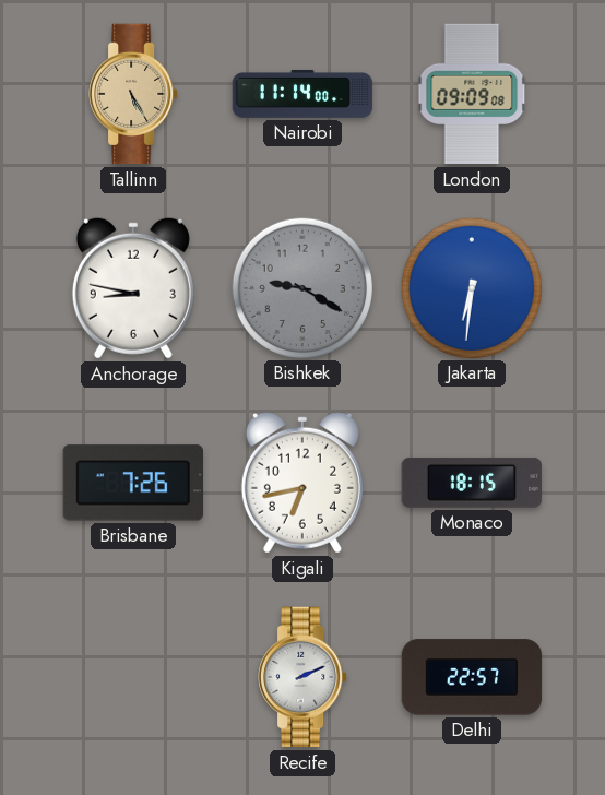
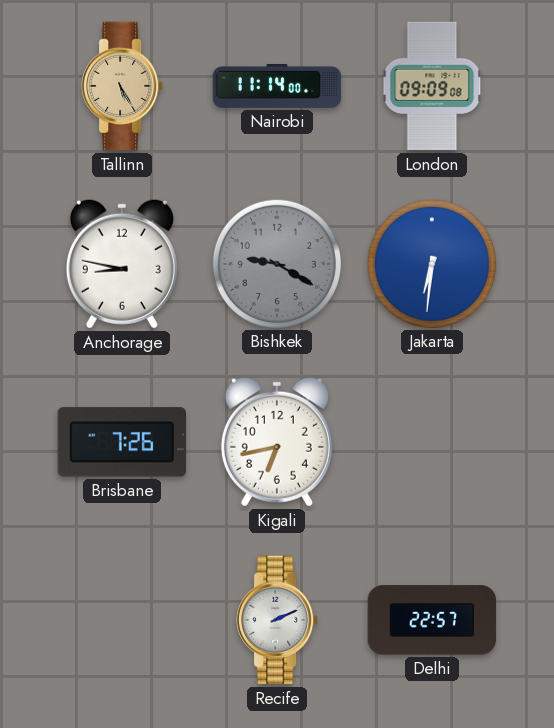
Monaco: 18:15 -> none (472, 483)
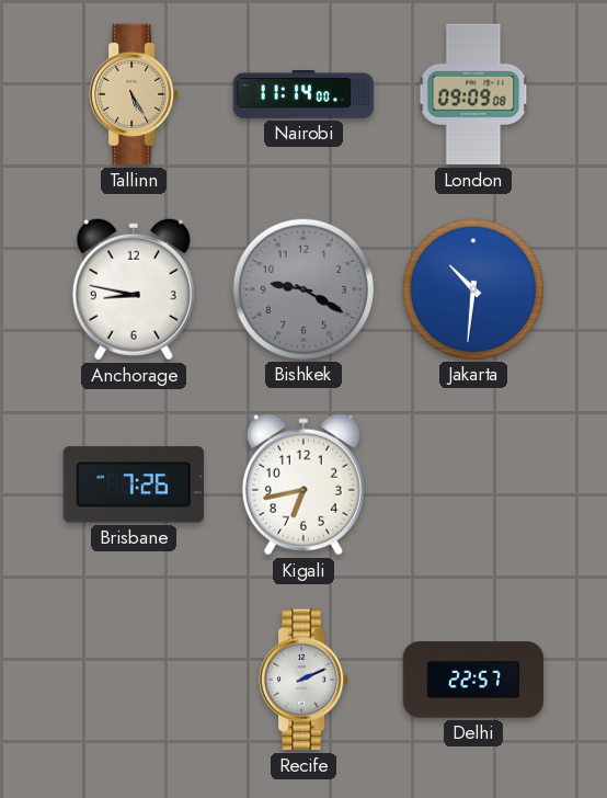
Jakarta: 6:31 -> 10:31 (472, 288)
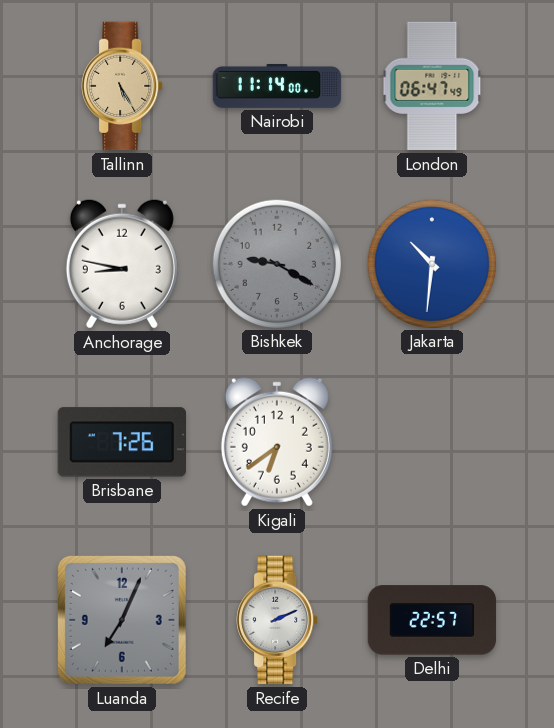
London: 09:09 -> 06:47 (432, 86)
Kigali: 6:43 -> 6:39 (277, 442)
Luanda: none -> 7:04 (122, 620)
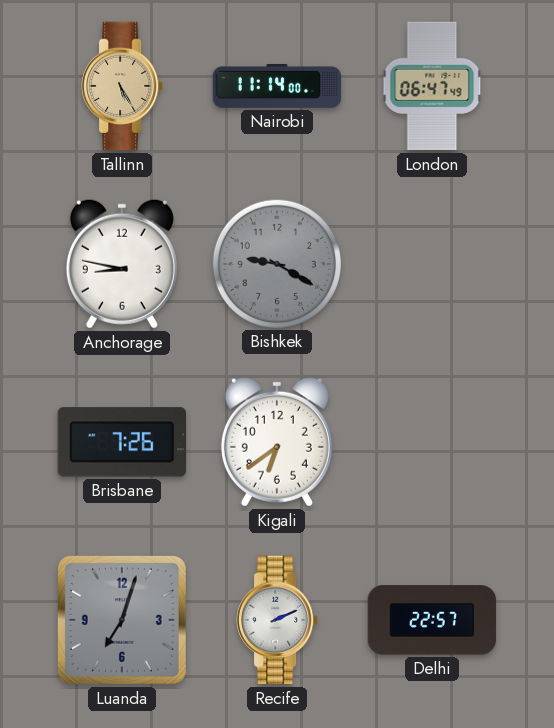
Jakarta: 10:31 -> none (431, 263)
Luanda: 7:04 -> 7:03 (122, 620)
